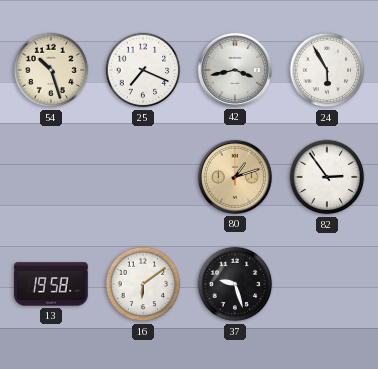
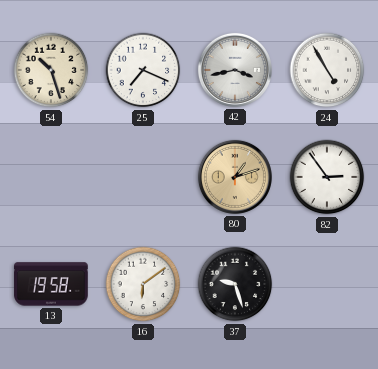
24: 5:55 -> 4:55 (327, 70)
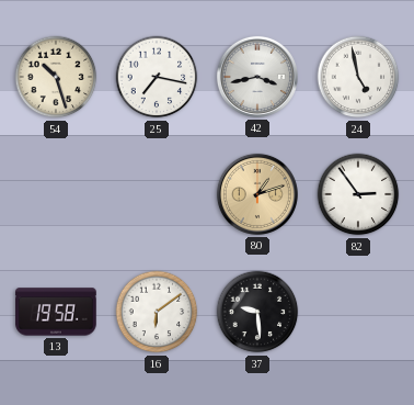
25: 7:19 -> 7:17 (157, 77)
24: 4:55 -> 4:58 (358, 77)
37: 9:27 -> 9:29 (257, 312)
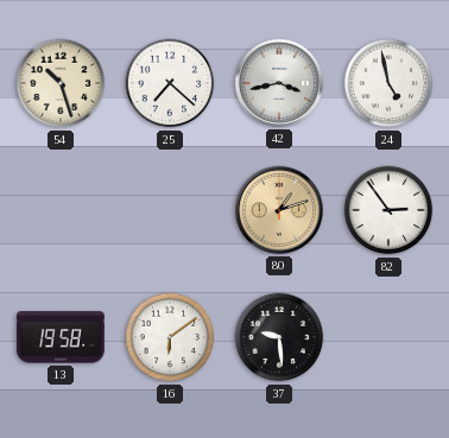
25: 7:17 -> 7:22 (170, 83)
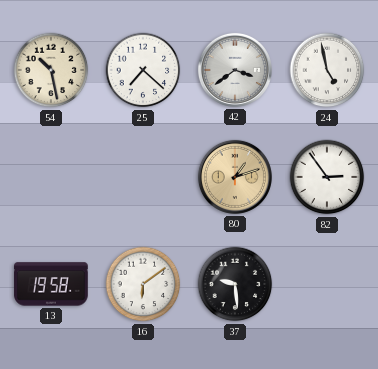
54: 10:27 -> 10:28 (51, 70)
42: 3:43 -> 3:39 (235, 70)
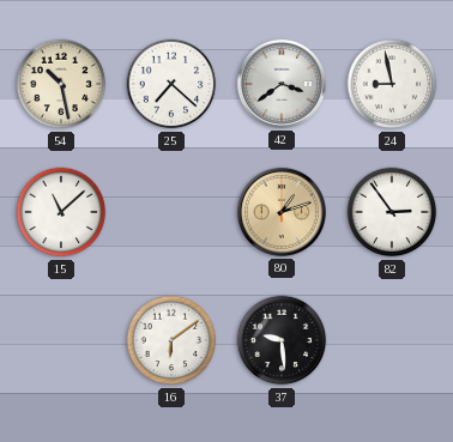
24: 4:58 -> 8:58 (392, 84)
15: none -> 11:08 (61, 212)
13: 19:58 -> none (51, 284)
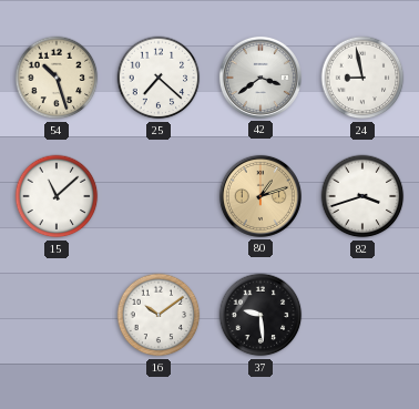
54: 10:28 -> 10:27 (57, 78)
82: 2:54 -> 3:42 (362, 196)
16: 6:09 -> 10:09 (159, 315)
